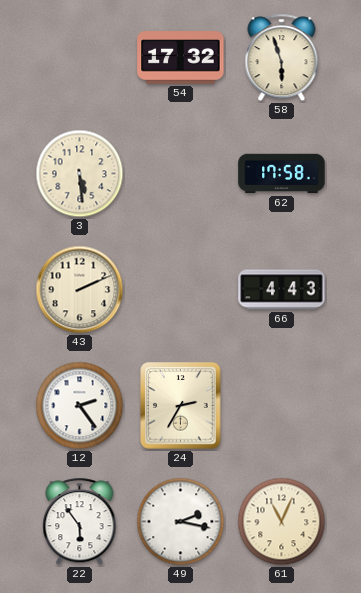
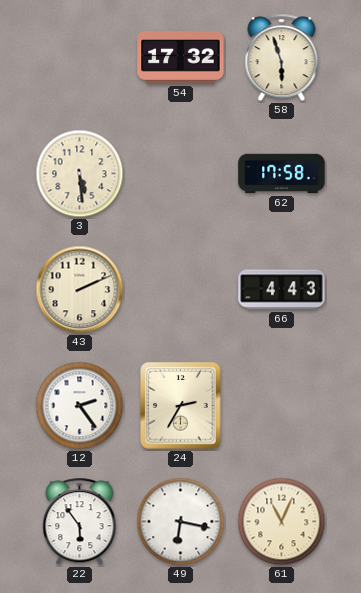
49: 2:17 -> 6:17 (181, 522)
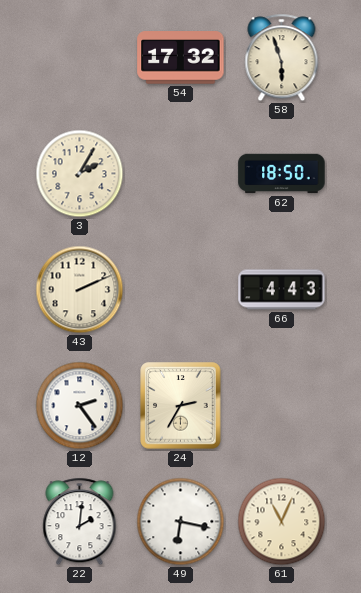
3: 5:29 -> 2:05 (80, 174)
62: 17:58 -> 18:50 (282, 174)
22: 5:54 -> 2:01 (80, 522)
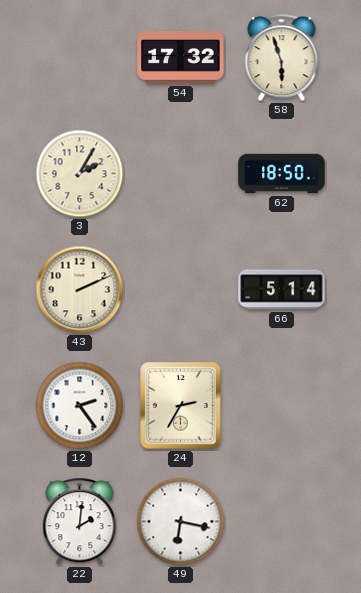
66: 4:43 -> 5:14 (282, 290)
61: 11:04 -> none (282, 522)
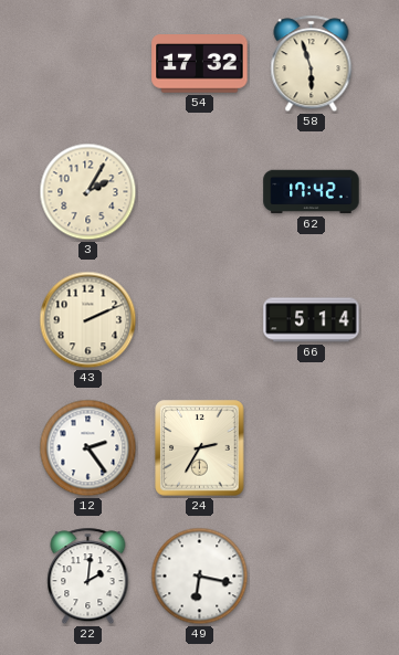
62: 18:50 -> 17:42 (312, 192)
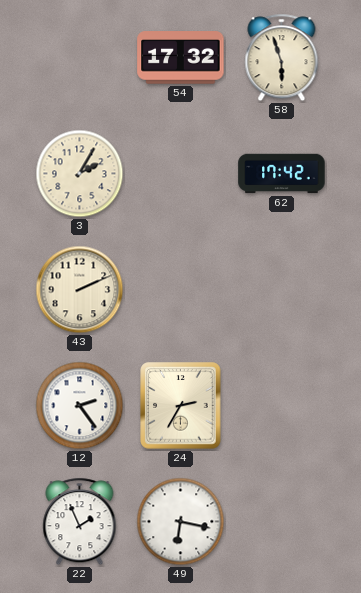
66: 5:14 -> none (312, 320)
22: 2:01 -> 1:56 (80, 522)
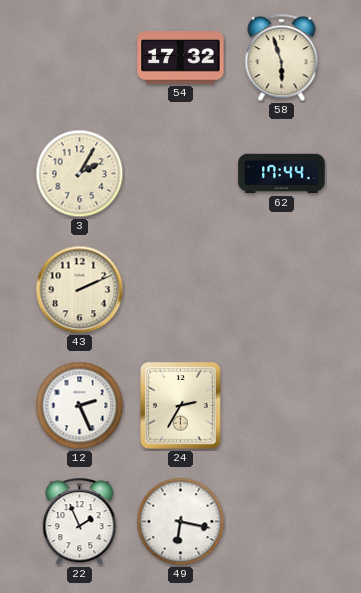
62: 17:42 -> 17:44 (282, 174)
12: 2:24 -> 2:26 (80, 406)
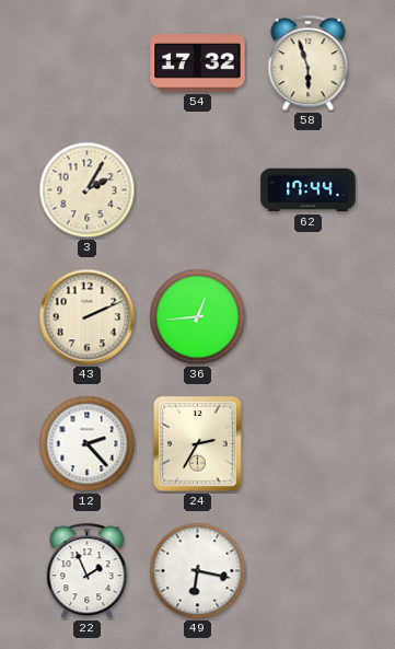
36: none -> 12:44 (198, 317)
12: 2:26 -> 2:23 (88, 444)
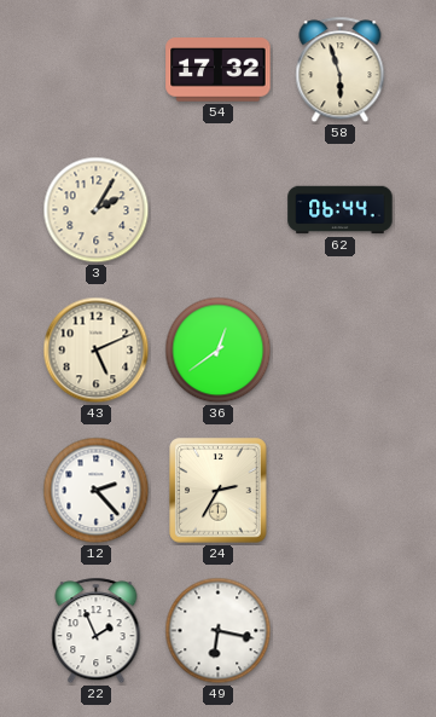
62: 17:44 -> 06:44 (341, 210)
43: 2:11 -> 5:11 (97, 351)
36: 12:44 -> 12:39 (219, 351)
